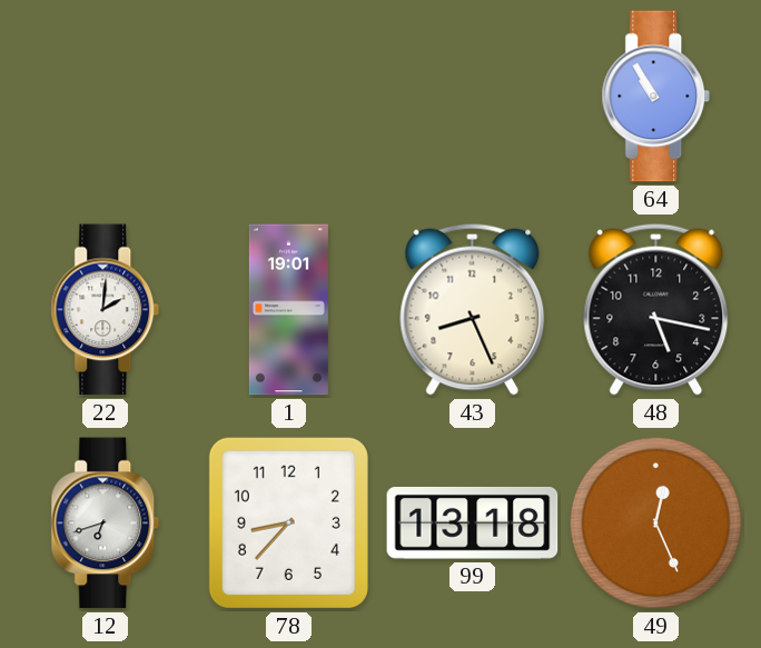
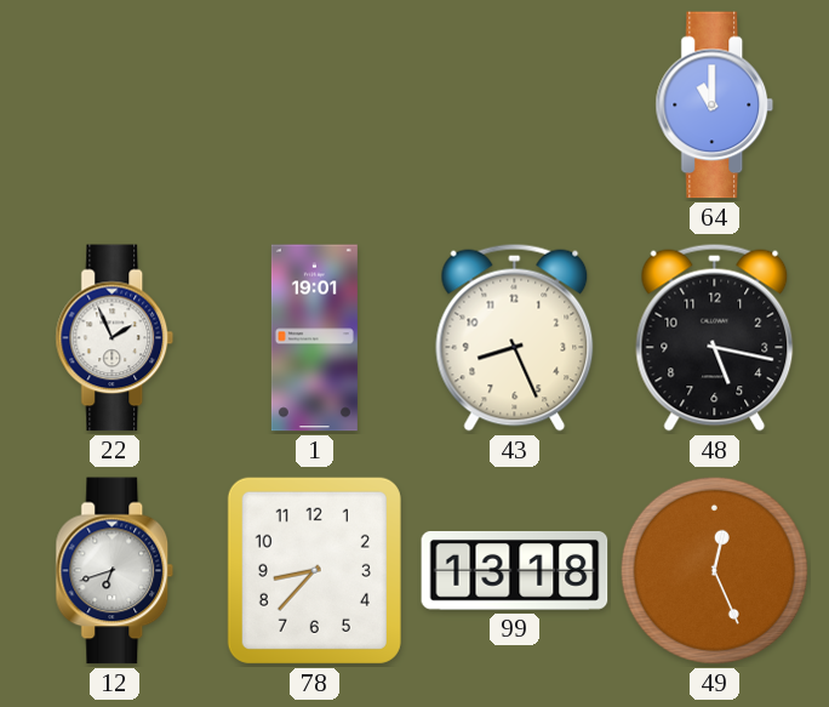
64: 10:55 -> 11:00 (715, 106)
22: 2:01 -> 1:56 (115, 338)
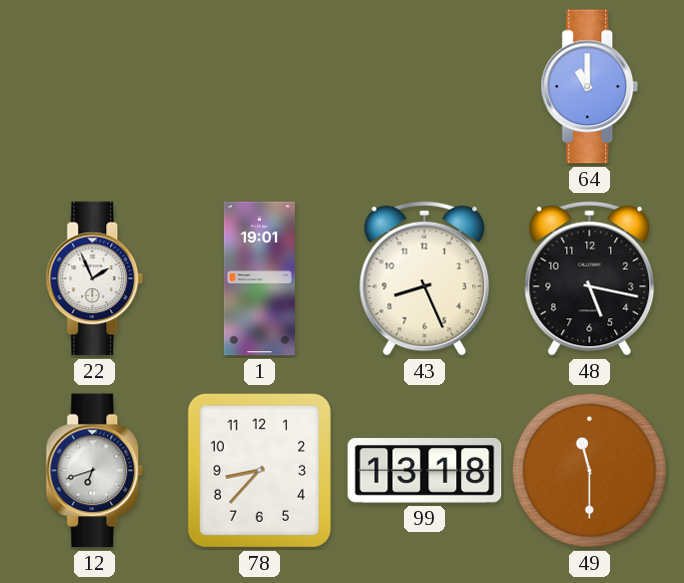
49: 12:26 -> 11:30 (589, 470)
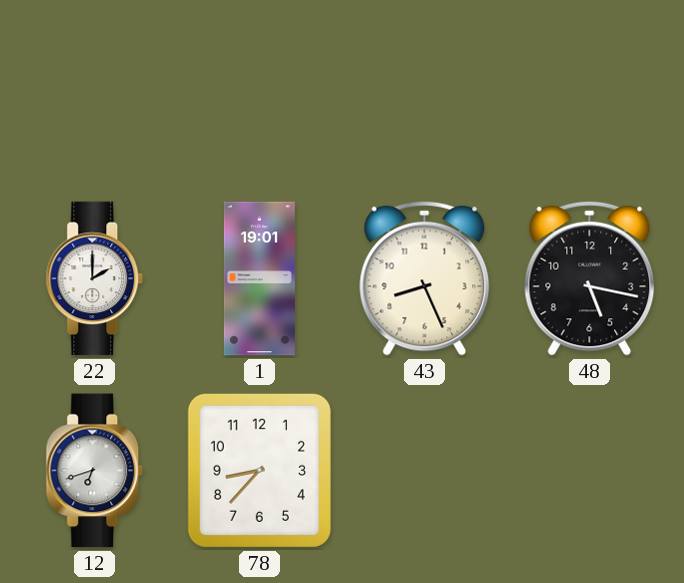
64: 11:00 -> none (590, 87)
22: 1:56 -> 2:00 (95, 279)
99: 13:18 -> none (425, 470)
49: 11:30 -> none (589, 470)
